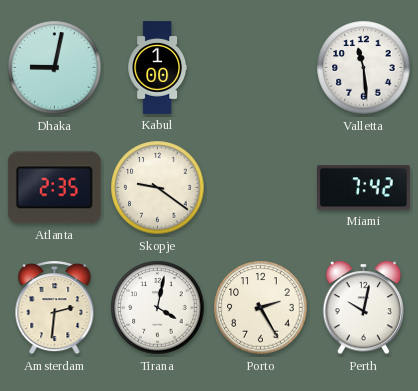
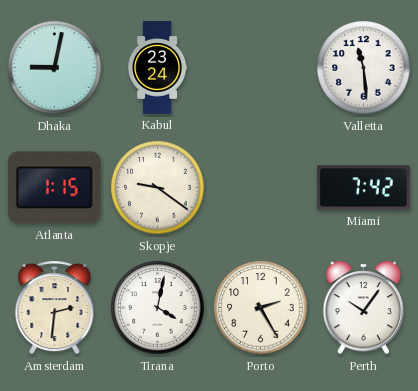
Kabul: 1:00 -> 23:24 (158, 68)
Atlanta: 2:35 -> 1:15 (54, 188)
Perth: 10:02 -> 10:06 (364, 308)
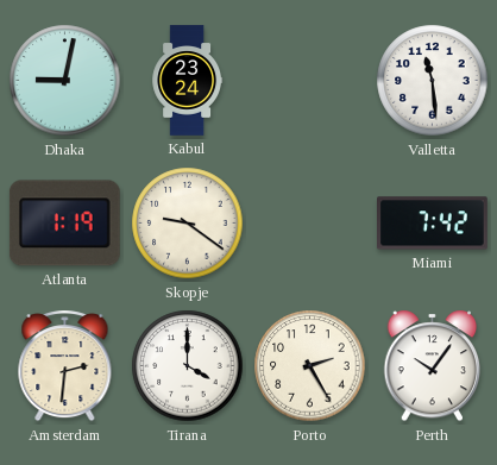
Atlanta: 1:15 -> 1:19 (64, 224)
Tirana: 4:02 -> 4:00 (188, 366)
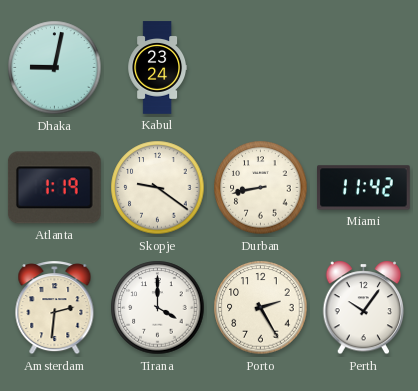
Valletta: 11:29 -> none (433, 81)
Durban: none -> 8:43 (261, 188)
Miami: 7:42 -> 11:42 (364, 188)
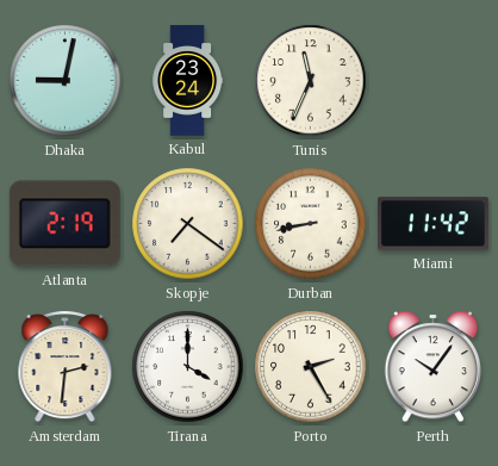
Tunis: none -> 11:34 (311, 81)
Atlanta: 1:19 -> 2:19 (64, 224)
Skopje: 9:21 -> 7:21 (188, 224)
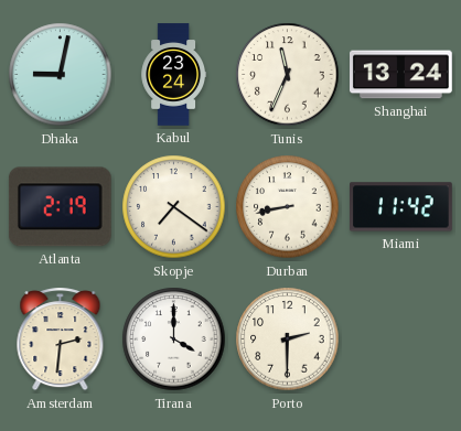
Shanghai: none -> 13:24 (401, 75)
Porto: 2:25 -> 2:30 (288, 340)
Perth: 10:06 -> none (434, 367)
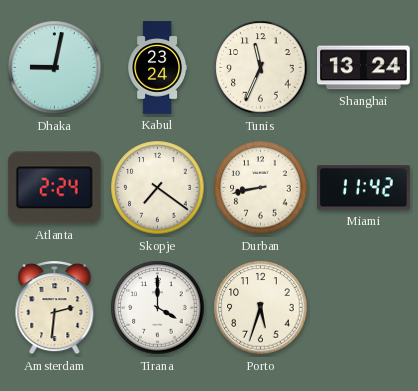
Atlanta: 2:19 -> 2:24 (54, 188)
Porto: 2:30 -> 5:33 (261, 308)
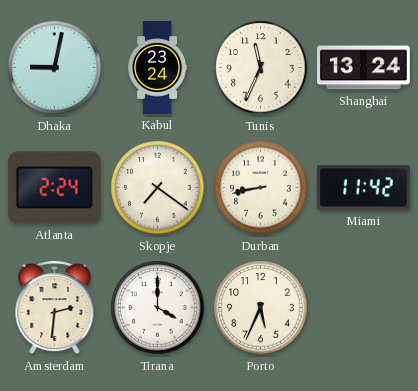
Porto: 5:33 -> 5:34 (261, 308)
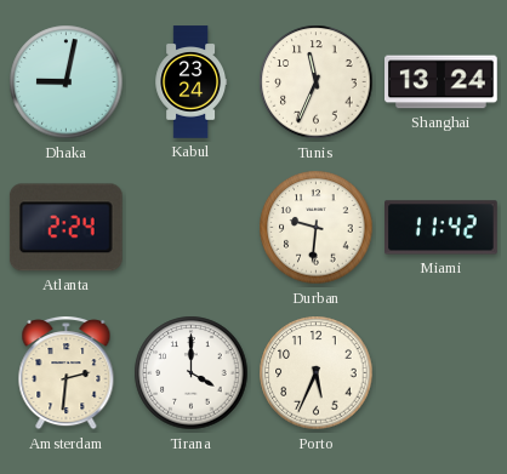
Skopje: 7:21 -> none (158, 188)
Durban: 8:43 -> 9:31 (317, 228)
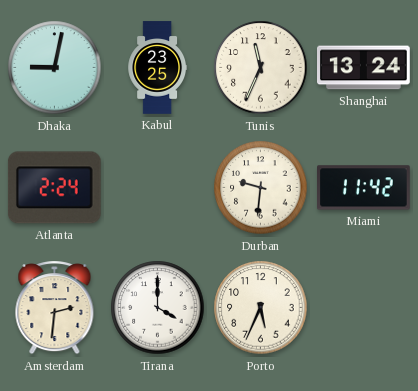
Kabul: 23:24 -> 23:25 (158, 68)
